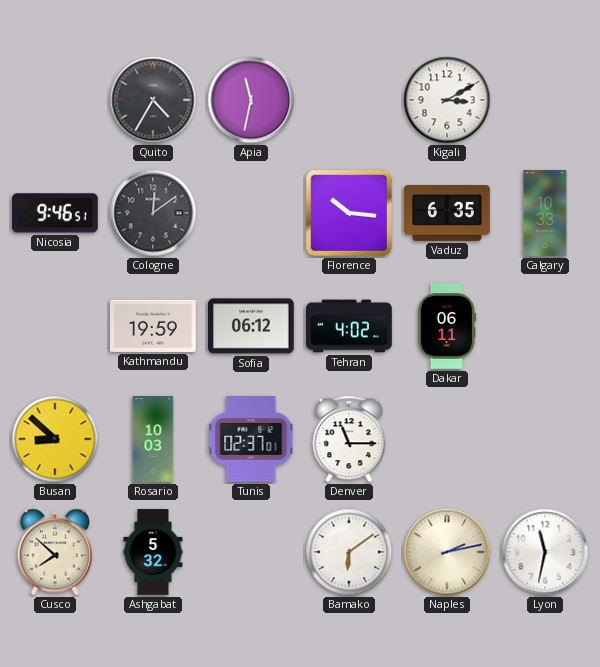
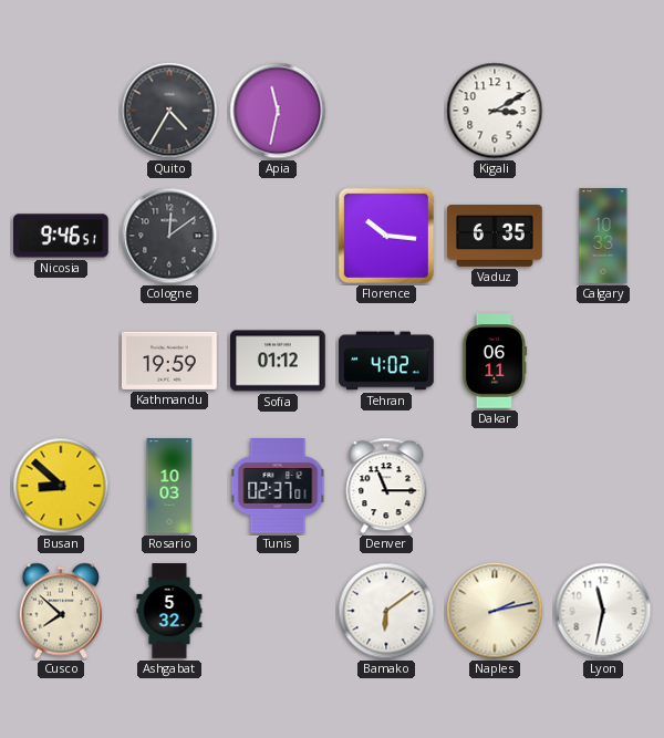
Sofia: 06:12 -> 01:12 (278, 361)
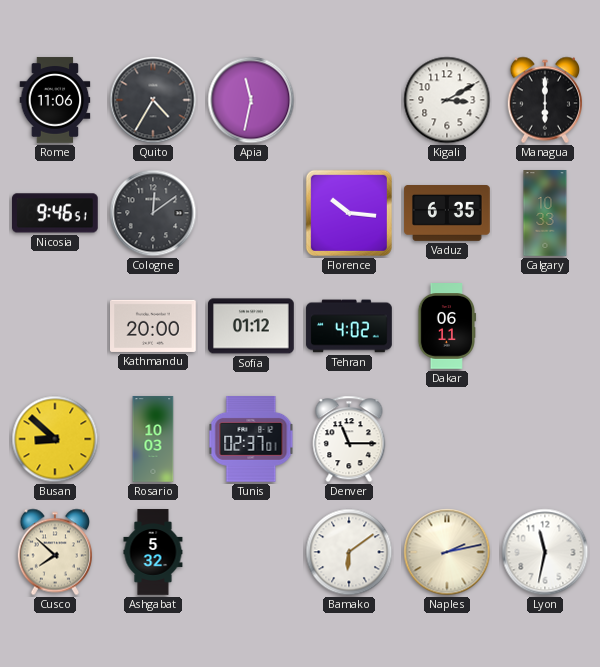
Rome: none -> 11:06 (55, 100)
Managua: none -> 6:00 (544, 100)
Kathmandu: 19:59 -> 20:00 (154, 326)
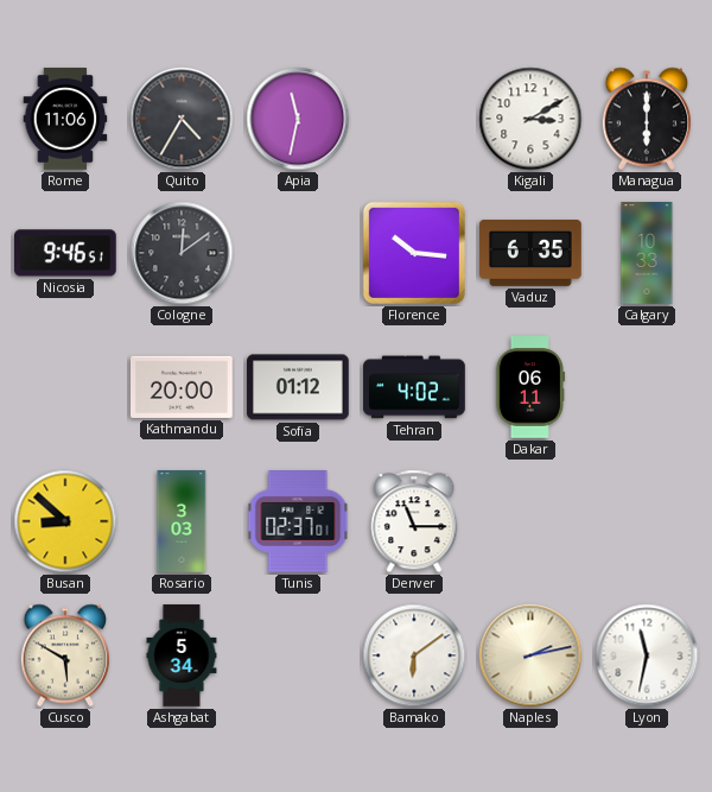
Rosario: 10:03 -> 3:03 (182, 521)
Cusco: 7:52 -> 5:50 (64, 655)
Ashgabat: 5:32 -> 5:34 (182, 655)
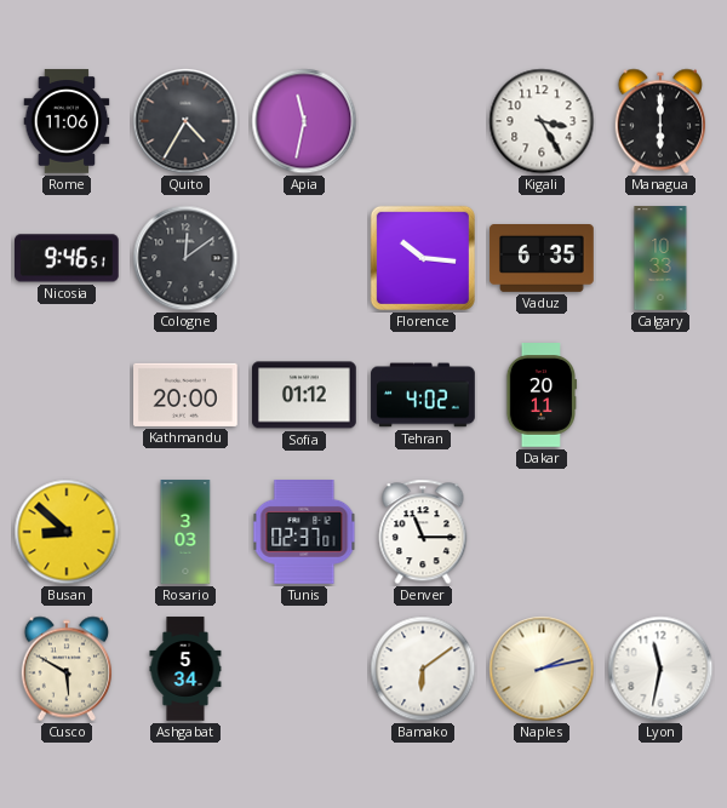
Kigali: 3:10 -> 3:25 (542, 121)
Dakar: 06:11 -> 20:11 (542, 396)
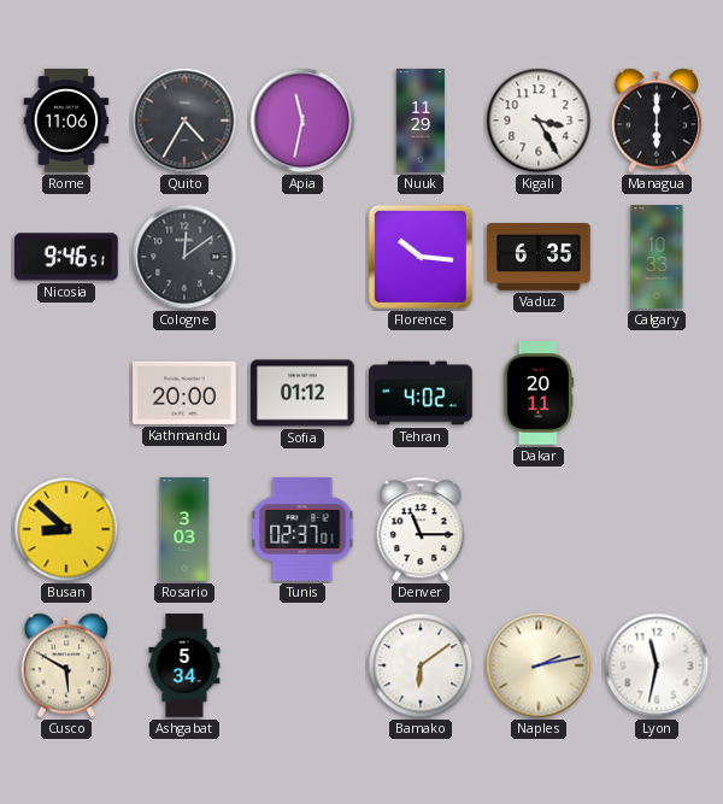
Nuuk: none -> 11:29 (421, 121)
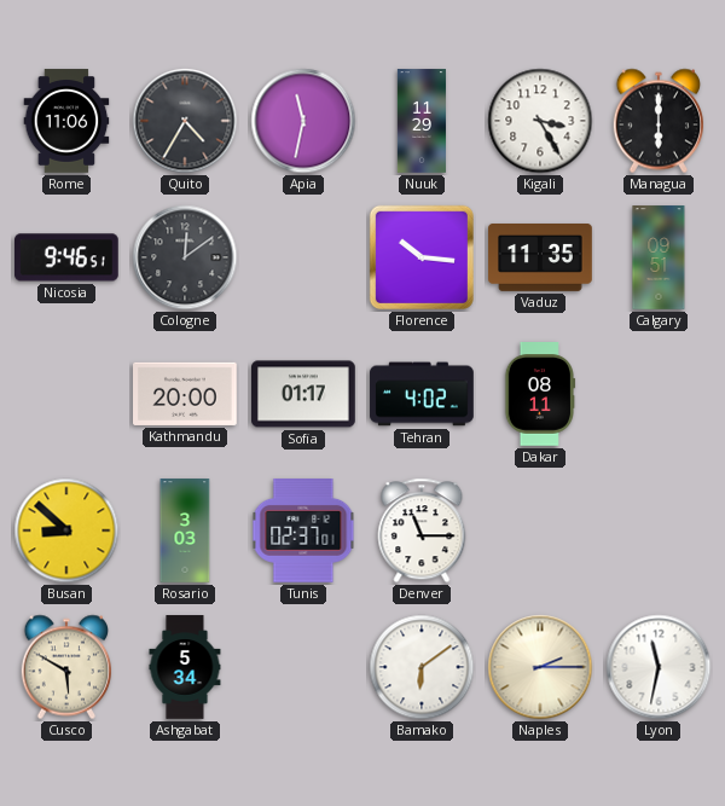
Vaduz: 6:35 -> 11:35 (540, 259)
Calgary: 10:33 -> 09:51 (659, 257)
Sofia: 01:12 -> 01:17 (303, 394)
Dakar: 20:11 -> 08:11 (540, 395)
Naples: 2:13 -> 2:15 (540, 667)
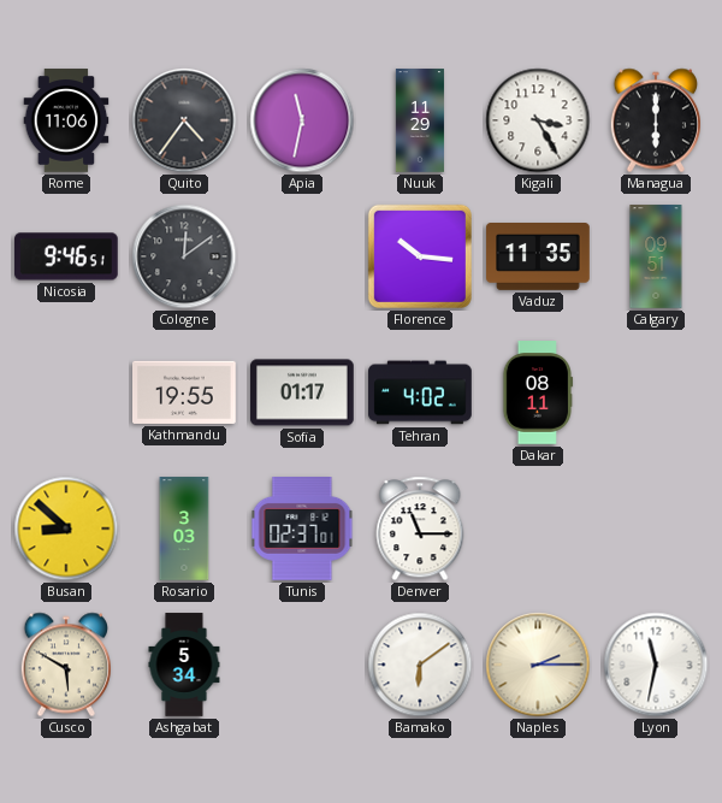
Quito: 4:35 -> 4:36 (184, 120)
Kathmandu: 20:00 -> 19:55 (185, 392)
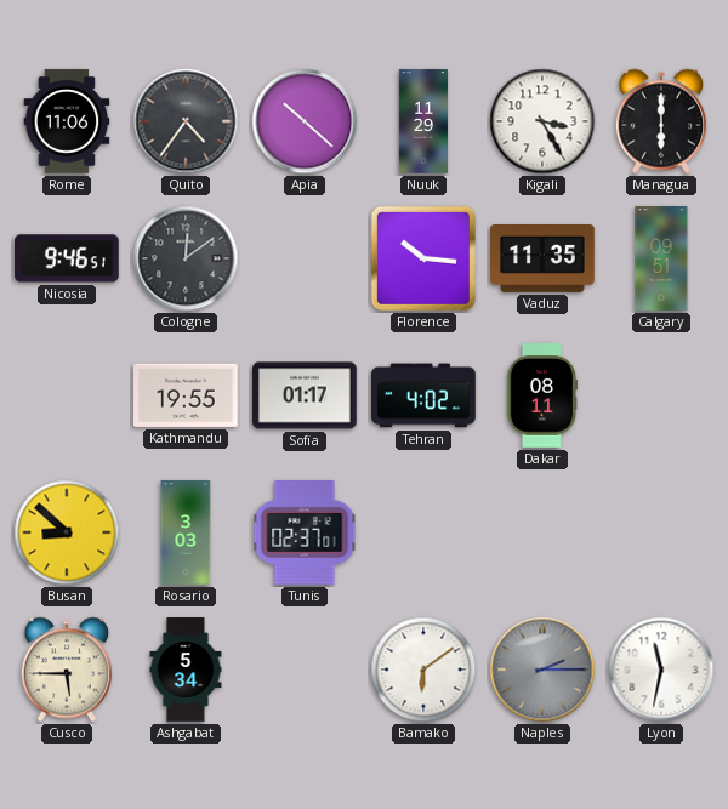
Apia: 11:32 -> 10:22 (305, 121)
Denver: 11:15 -> none (420, 529)
Cusco: 5:50 -> 5:45 (66, 670)
Naples dial: cream -> grey (542, 670)
